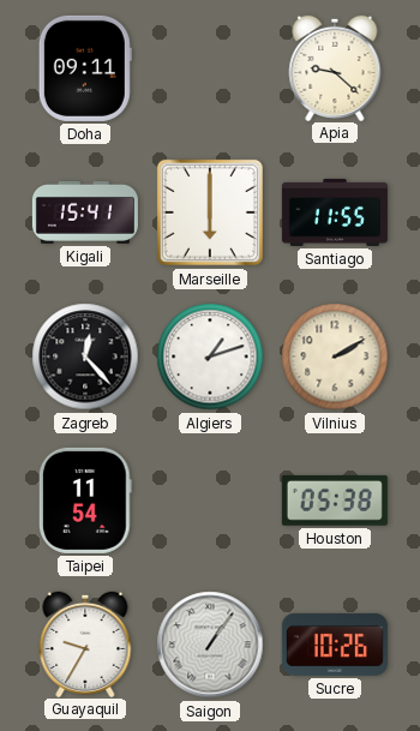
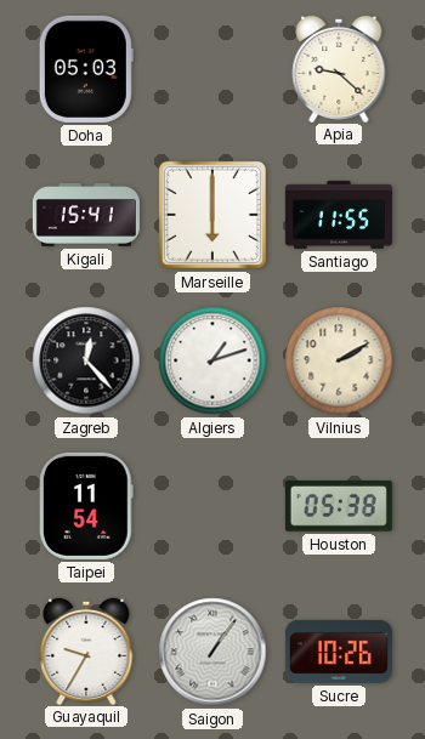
Doha: 09:11 -> 05:03 (86, 69)
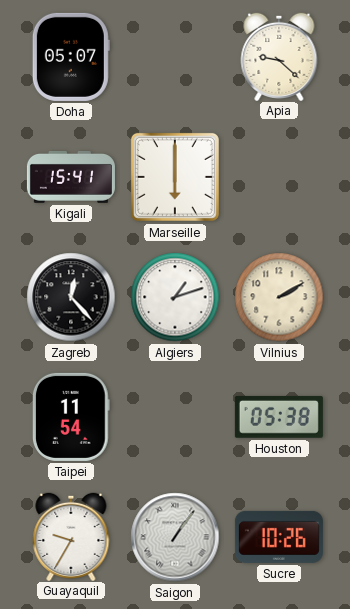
Doha: 05:03 -> 05:07 (71, 57)
Santiago: 11:55 -> none (339, 215)
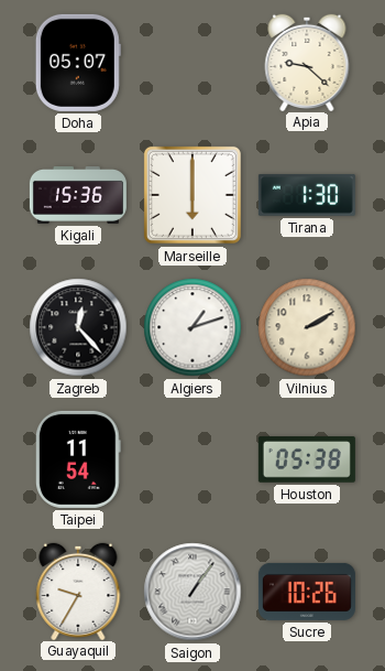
Kigali: 15:41 -> 15:36 (78, 195)
Tirana: none -> 1:30 (307, 195)
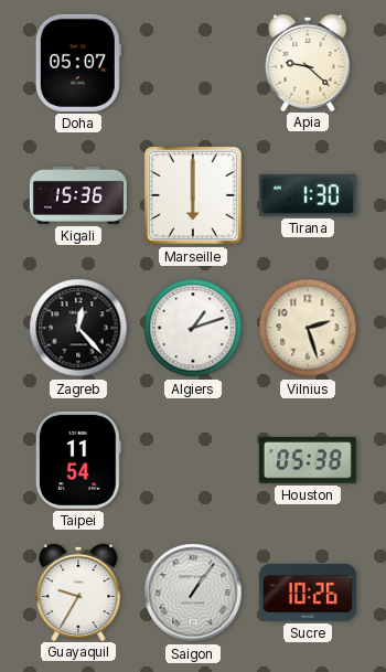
Vilnius: 2:10 -> 2:27 (308, 328)
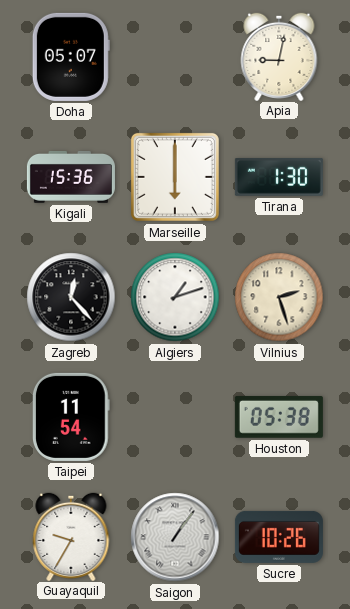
Apia: 9:22 -> 9:02 (279, 56)
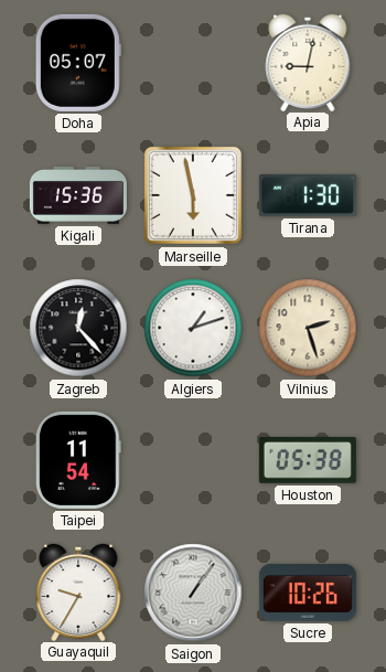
Marseille: 6:00 -> 5:58 (193, 195)
